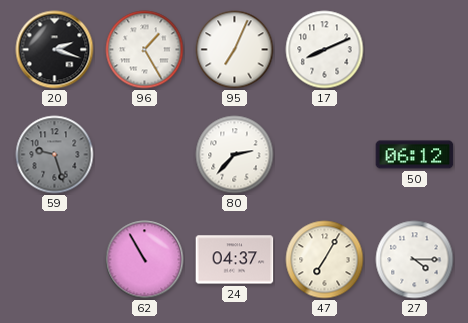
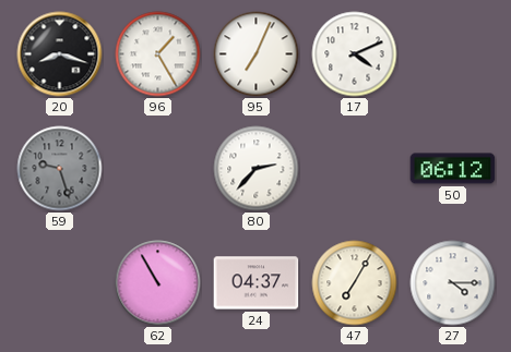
20: 2:18 -> 8:18 (60, 54)
17: 8:11 -> 4:11 (355, 54)
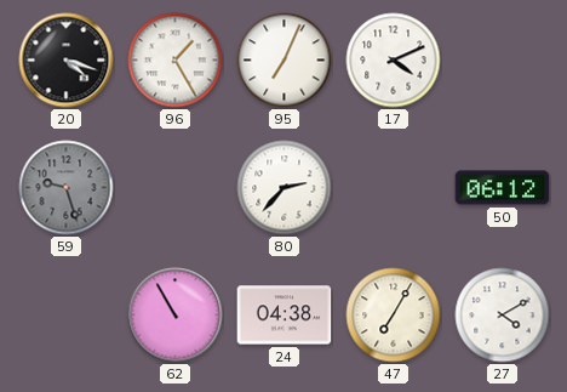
20: 8:18 -> 4:18 (67, 61)
24: 04:37 -> 04:38 (285, 316)
27: 4:15 -> 4:10 (503, 316)
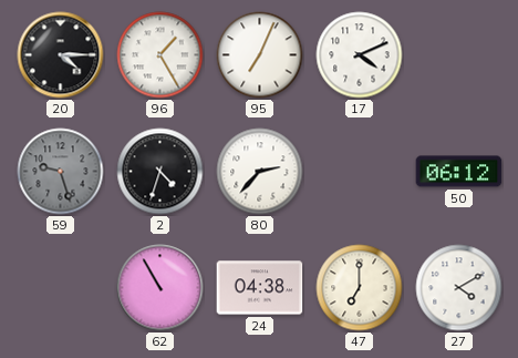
20: 4:18 -> 4:15 (61, 55)
2: none -> 4:33 (160, 172)
47: 7:05 -> 7:00 (360, 288)
